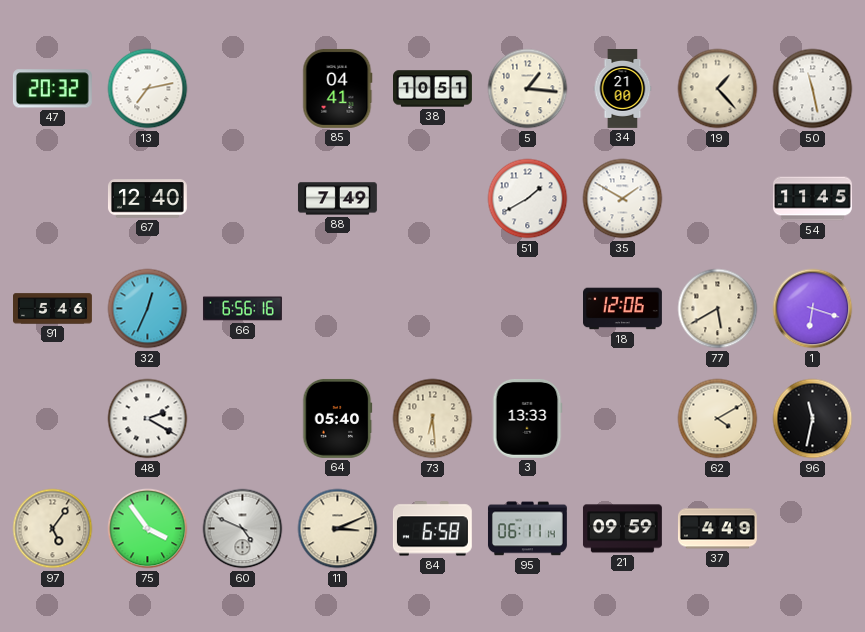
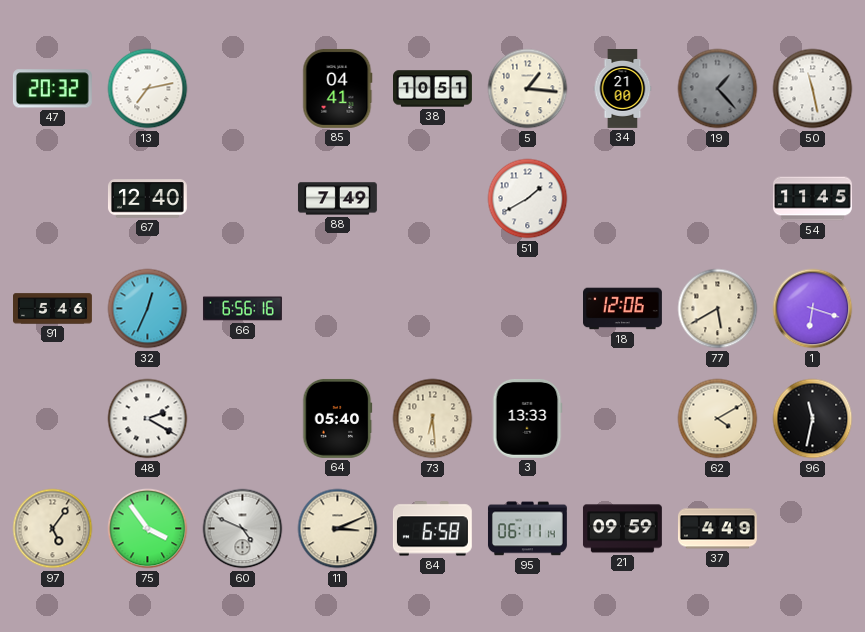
19 dial: cream -> grey (718, 89)
35: 1:50 -> none (623, 199)
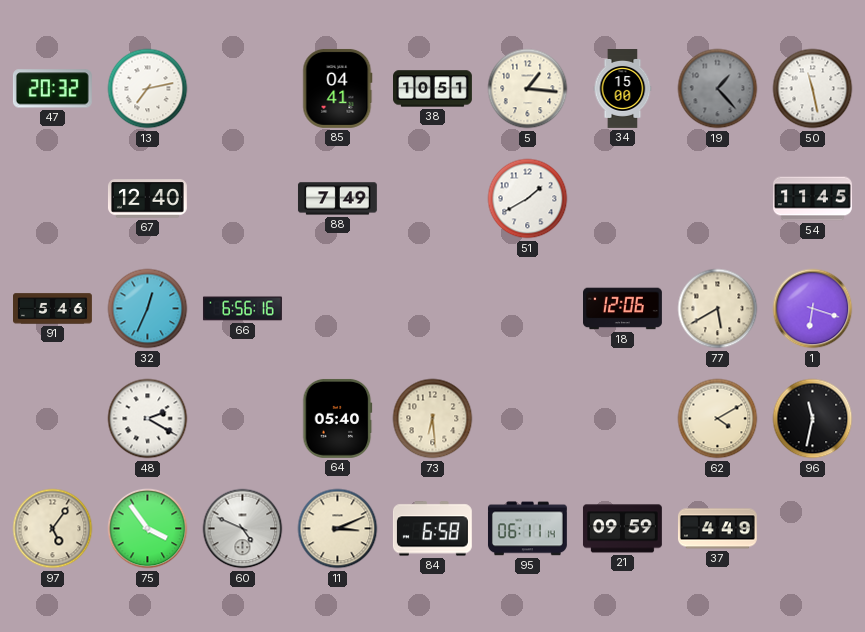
34: 21:00 -> 15:00 (623, 89)
3: 13:33 -> none (527, 418)
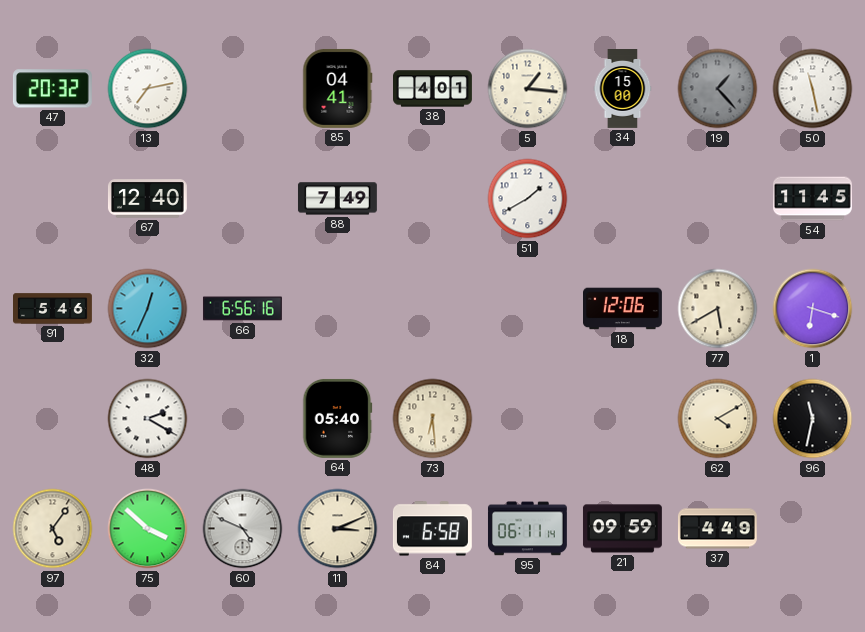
38: 10:51 -> 4:01 (433, 89)
75: 3:54 -> 3:52 (148, 529)
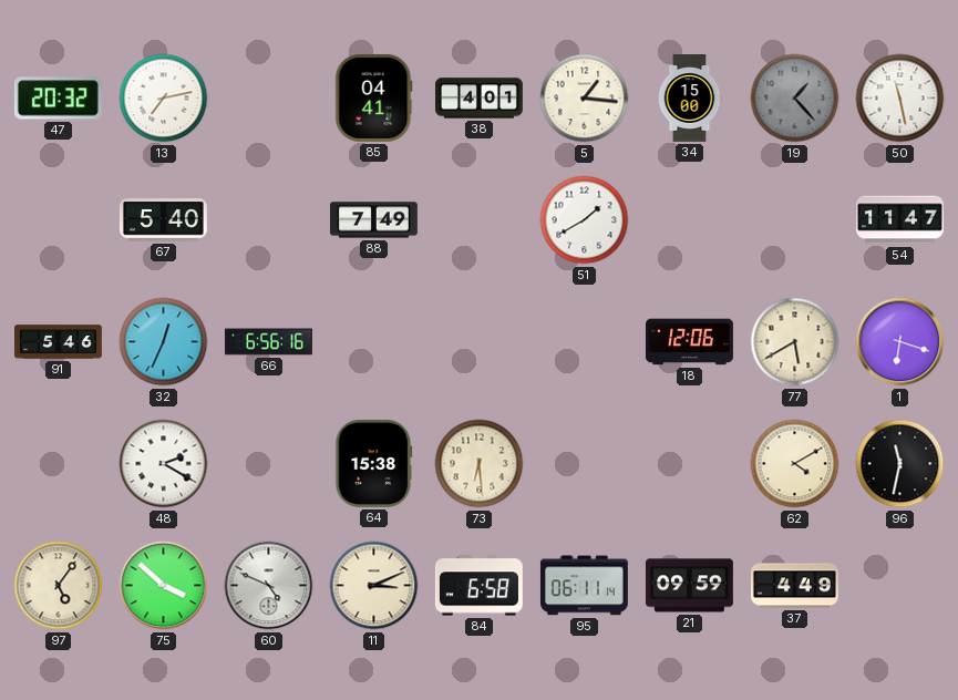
67: 12:40 -> 5:40 (163, 220)
54: 11:45 -> 11:47 (900, 220)
64: 05:40 -> 15:38 (374, 463)
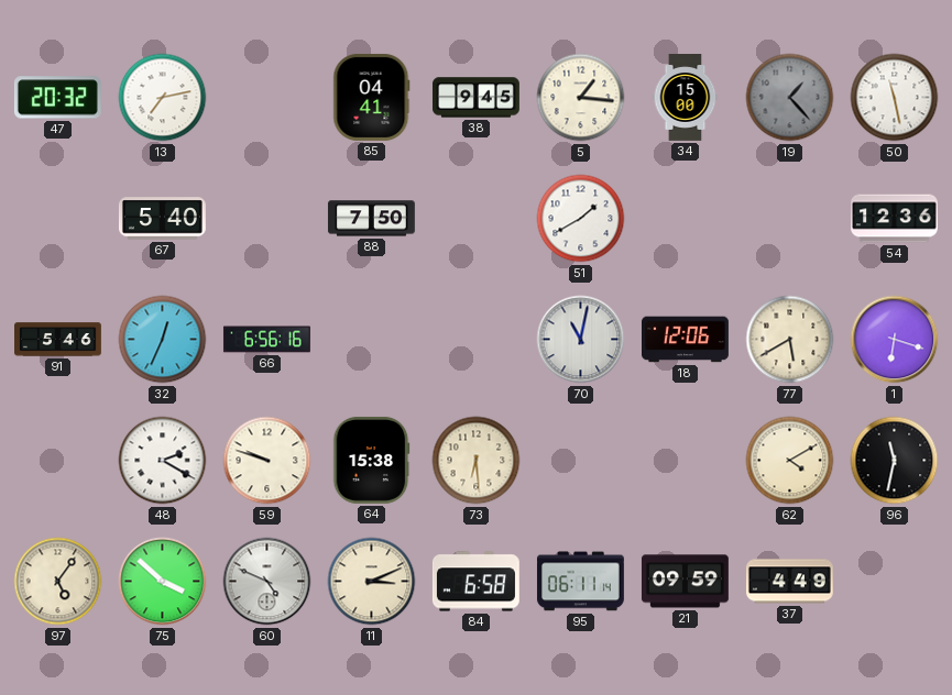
38: 4:01 -> 9:45 (477, 98)
88: 7:49 -> 7:50 (371, 219)
54: 11:47 -> 12:36 (895, 219)
70: none -> 11:02 (581, 340)
59: none -> 9:48 (267, 461)
